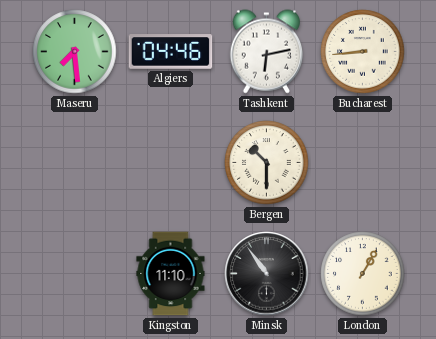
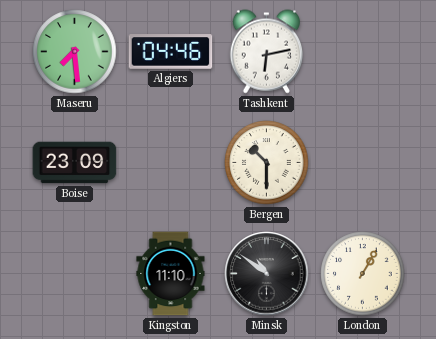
Bucharest: 8:44 -> none (363, 52)
Boise: none -> 23:09 (75, 163)
Minsk: 10:54 -> 10:51 (267, 274)
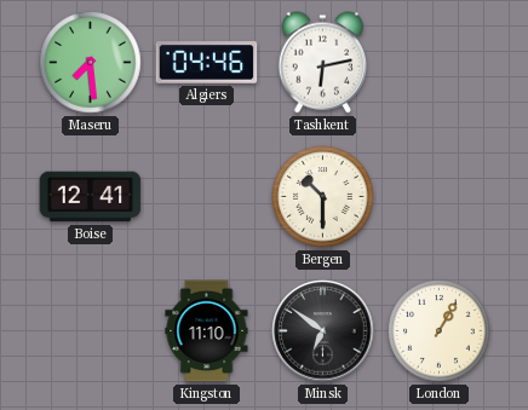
Boise: 23:09 -> 12:41 (91, 197)
Minsk: 10:51 -> 6:51 (323, 331)
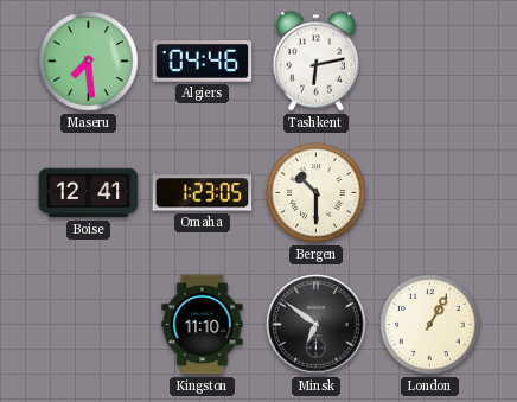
Omaha: none -> 1:23 (203, 193)
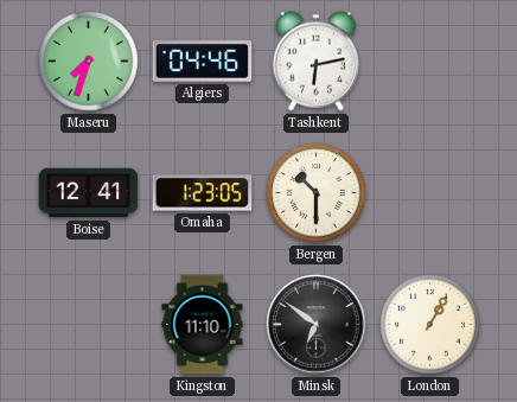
Maseru: 7:29 -> 7:33 (89, 62)
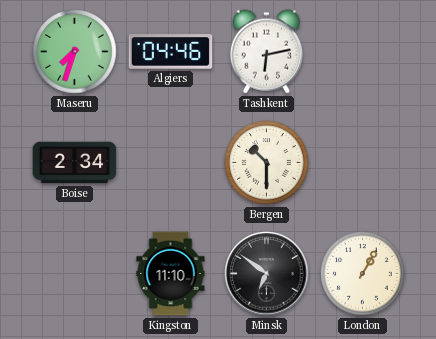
Boise: 12:41 -> 2:34 (75, 163)
Omaha: 1:23 -> none (203, 193)
